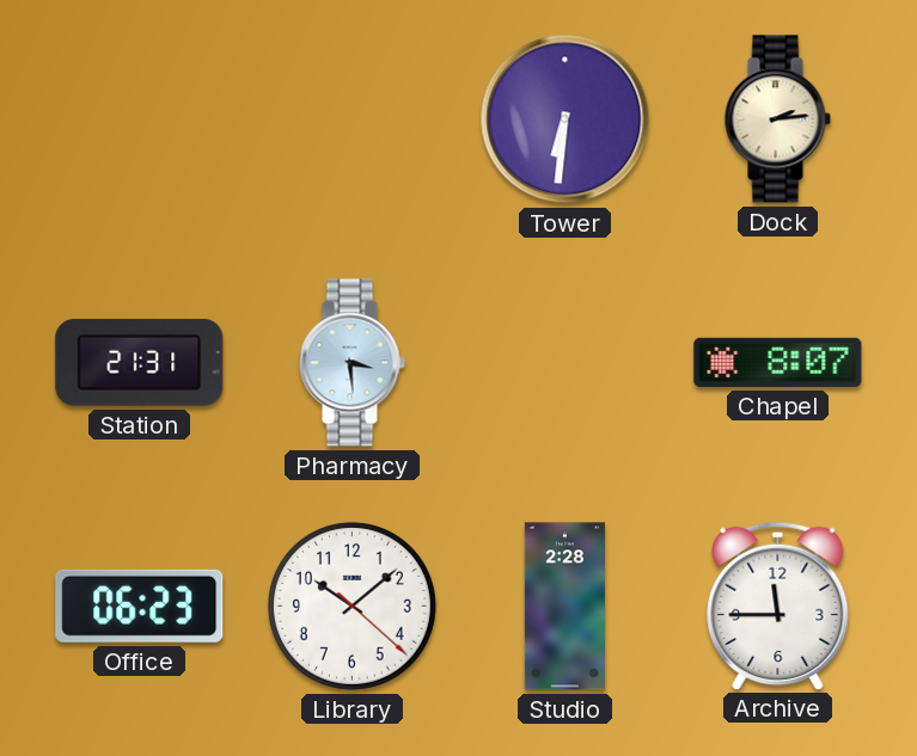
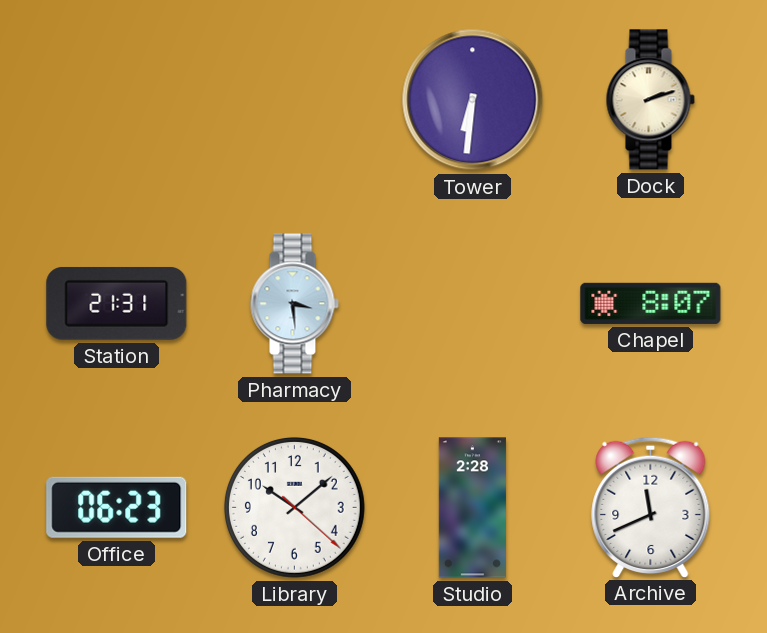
Dock: 2:14 -> 2:12 (650, 100)
Archive: 11:45 -> 11:41 (651, 507)
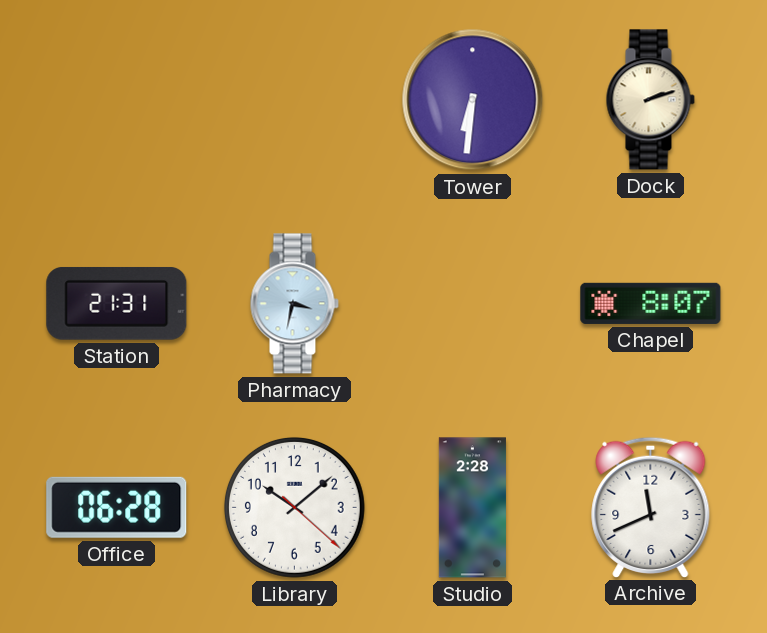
Pharmacy: 3:29 -> 3:32 (294, 304)
Office: 06:23 -> 06:28 (117, 507)
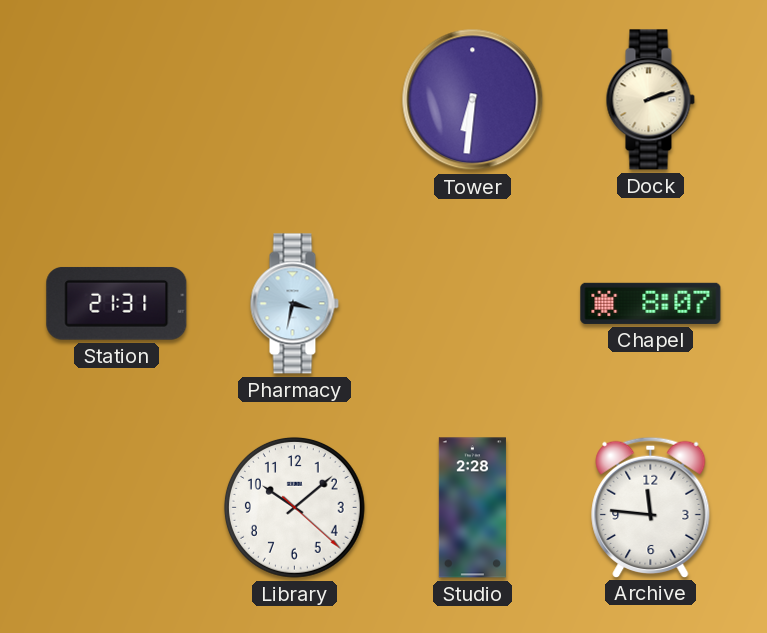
Office: 06:28 -> none (117, 507)
Archive: 11:41 -> 11:46 (651, 507)
